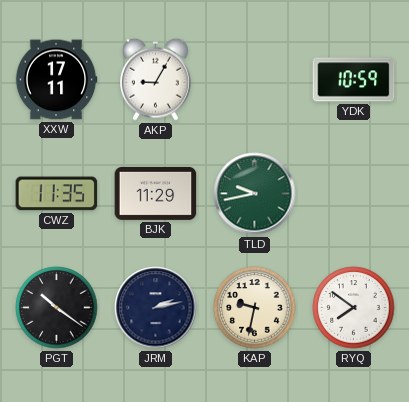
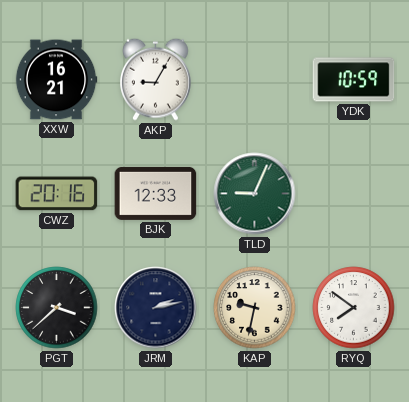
XXW: 17:11 -> 16:21 (56, 80)
CWZ: 11:35 -> 20:16 (57, 194)
BJK: 11:29 -> 12:33 (156, 193)
TLD: 9:43 -> 9:04 (255, 194)
PGT: 10:21 -> 3:38 (57, 308)
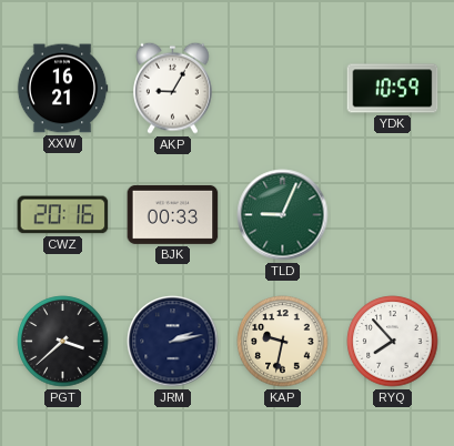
BJK: 12:33 -> 00:33 (173, 214)
RYQ: 7:51 -> 7:53 (393, 342)
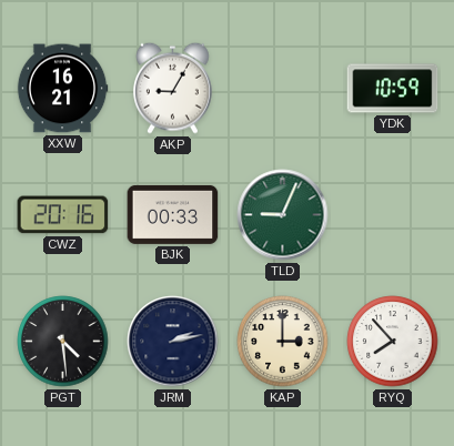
PGT: 3:38 -> 4:29 (63, 342)
KAP: 9:32 -> 3:00 (283, 342)
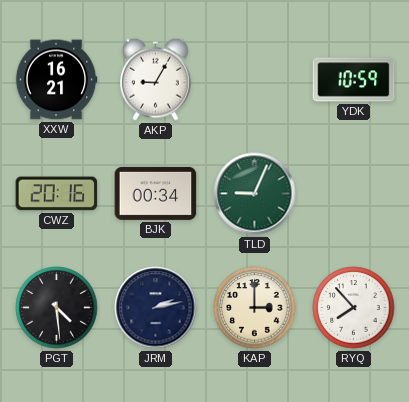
BJK: 00:33 -> 00:34 (156, 193)
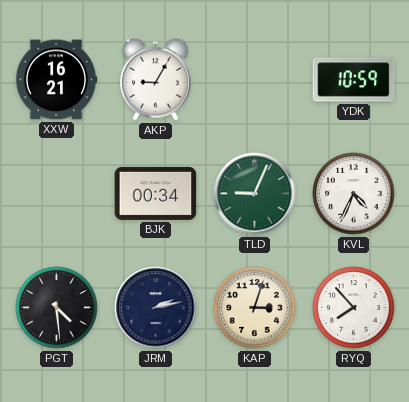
CWZ: 20:16 -> none (57, 194)
KVL: none -> 4:34 (354, 194)
KAP: 3:00 -> 3:03 (255, 308)
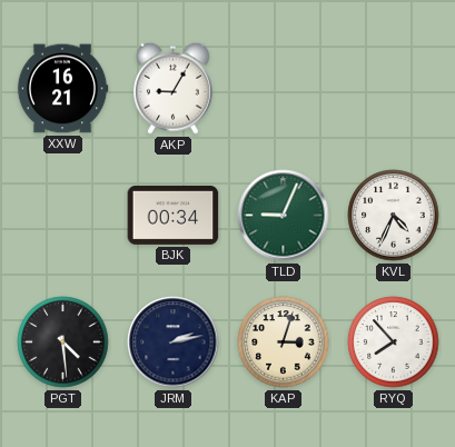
YDK: 10:59 -> none (354, 80)
